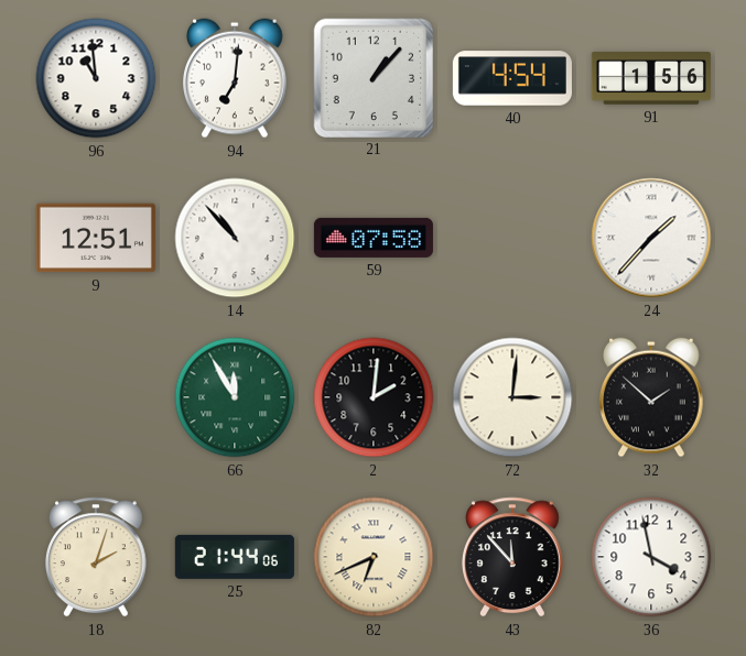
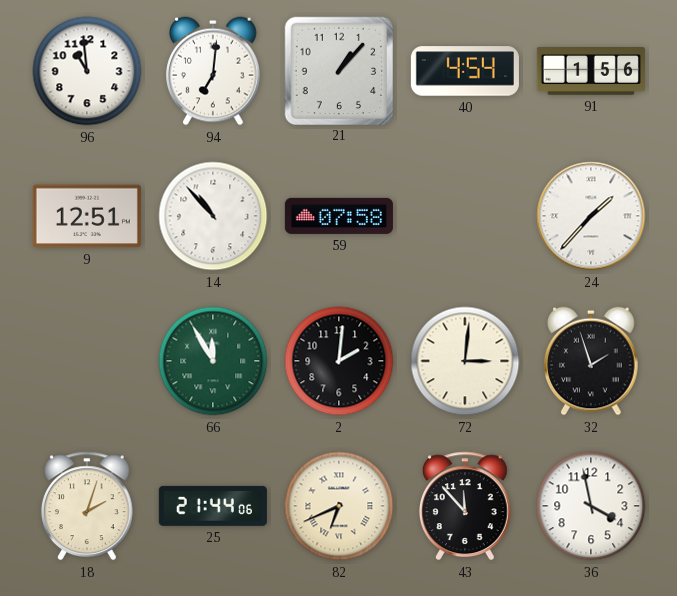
32: 1:52 -> 1:57 (591, 361)
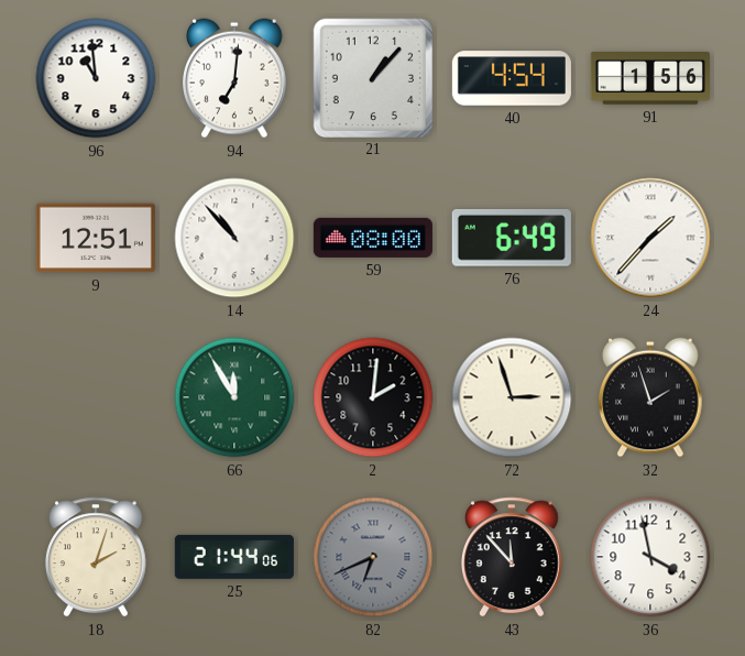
59: 07:58 -> 08:00 (373, 238)
76: none -> 6:49 (512, 238)
72: 3:01 -> 2:57 (512, 397)
82 dial: cream -> grey (373, 557)
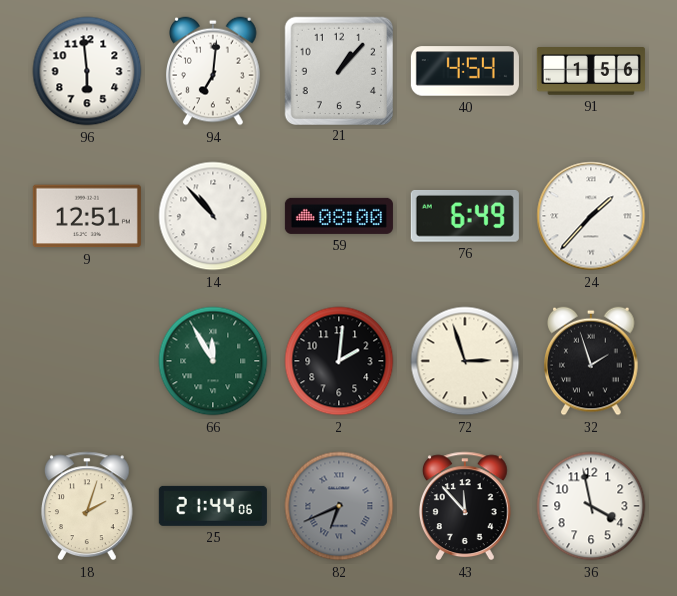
96: 10:59 -> 5:59 (87, 71)
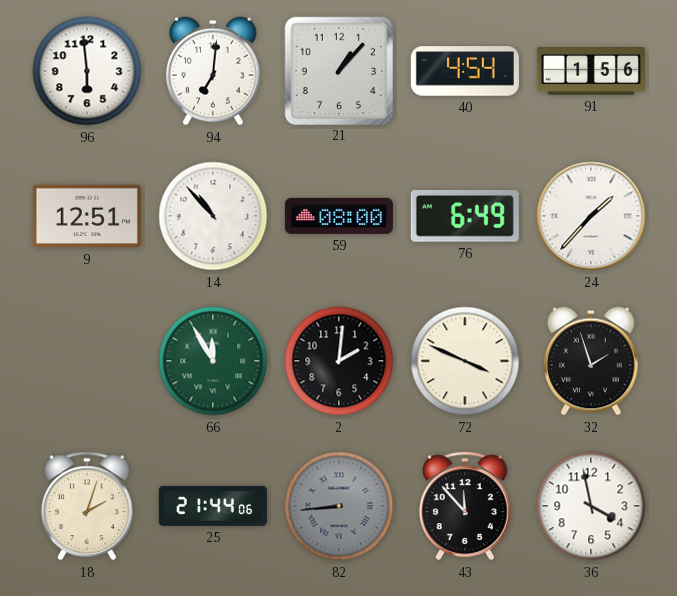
72: 2:57 -> 3:49 (465, 361)
82: 6:41 -> 8:44 (339, 506)
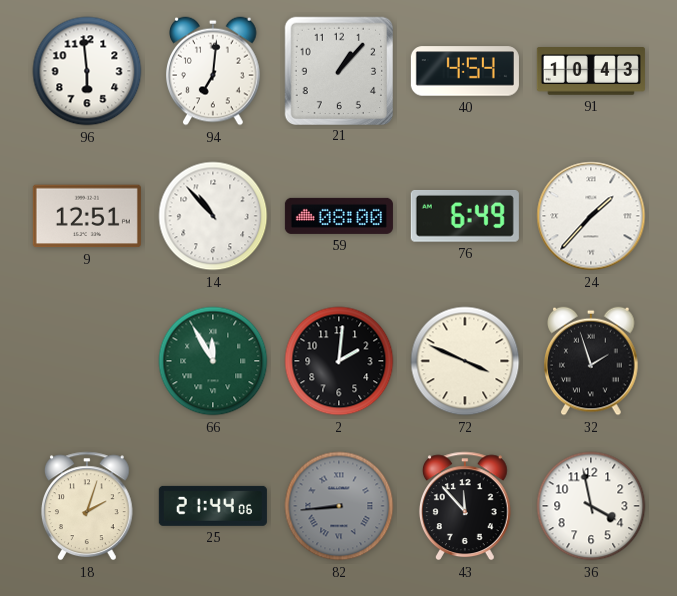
91: 1:56 -> 10:43 (591, 71)
